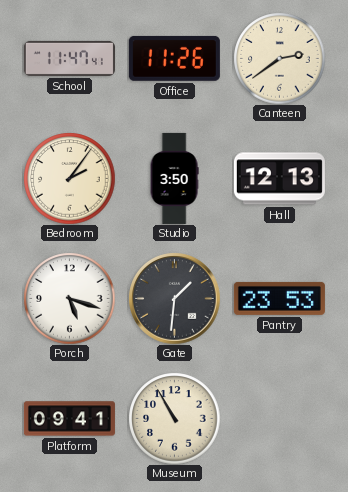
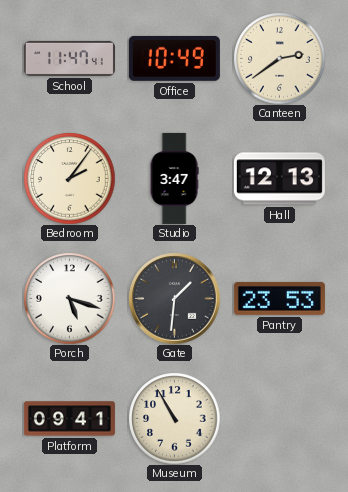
Office: 11:26 -> 10:49 (174, 58)
Studio: 3:50 -> 3:47 (174, 178)
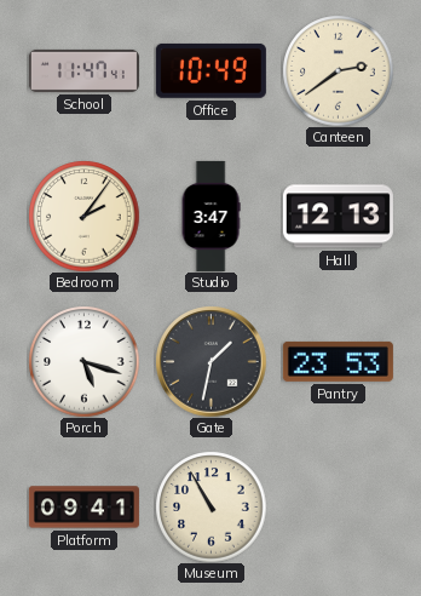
Gate: 1:31 -> 1:32 (211, 361)
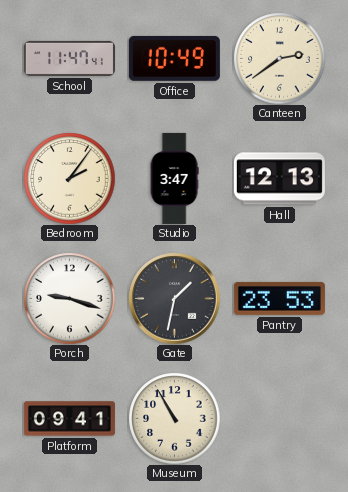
Porch: 5:18 -> 9:18 (69, 298)
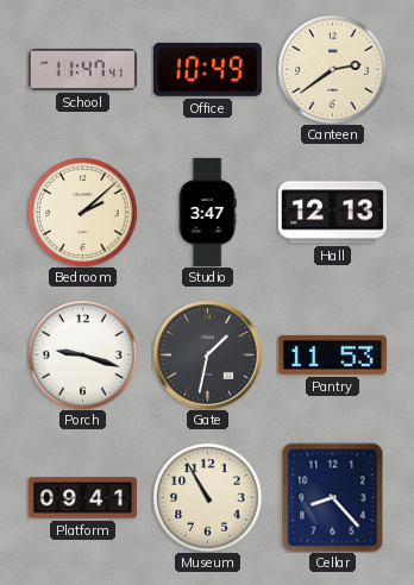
Bedroom: 2:06 -> 2:08 (82, 212)
Pantry: 23:53 -> 11:53 (332, 354)
Cellar: none -> 8:23 (333, 497)
